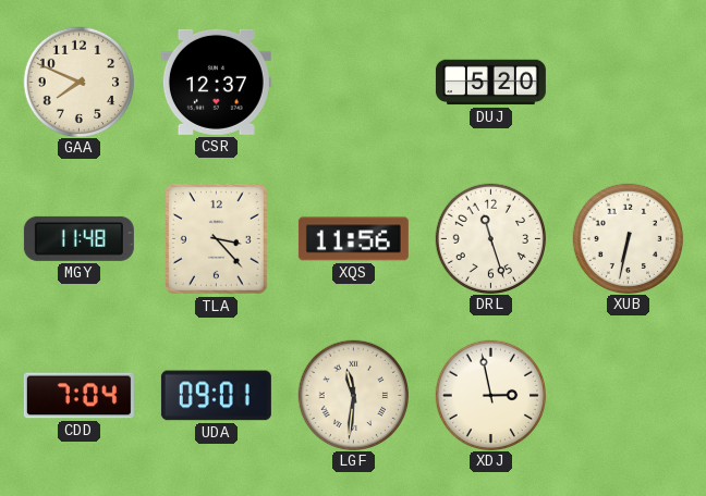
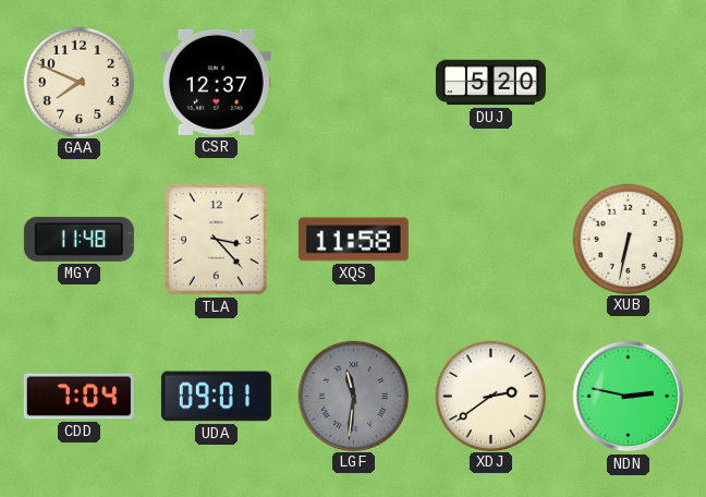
XQS: 11:56 -> 11:58 (353, 240)
DRL: 11:27 -> none (490, 238)
LGF dial: cream -> grey (353, 396)
XDJ: 2:58 -> 2:39 (490, 396)
NDN: none -> 2:47 (629, 397)
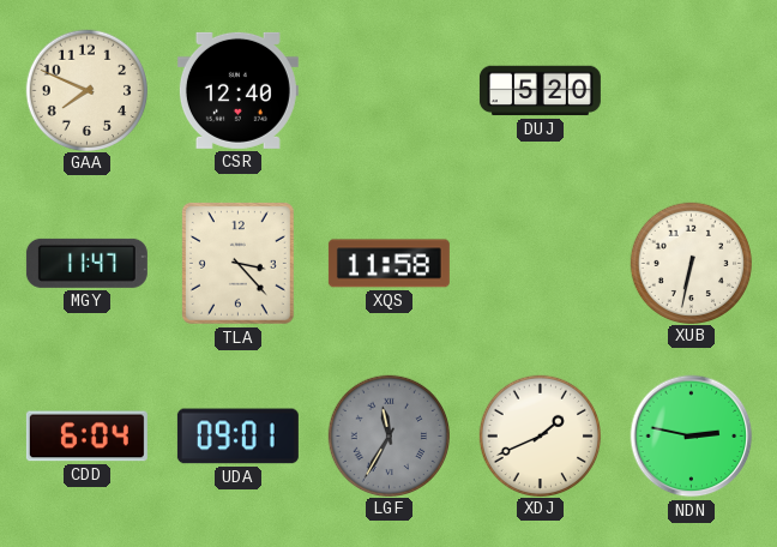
CSR: 12:37 -> 12:40 (237, 90)
MGY: 11:48 -> 11:47 (86, 263)
CDD: 7:04 -> 6:04 (86, 437)
LGF: 11:31 -> 11:35 (389, 435)
XDJ: 2:39 -> 1:41 (540, 435)
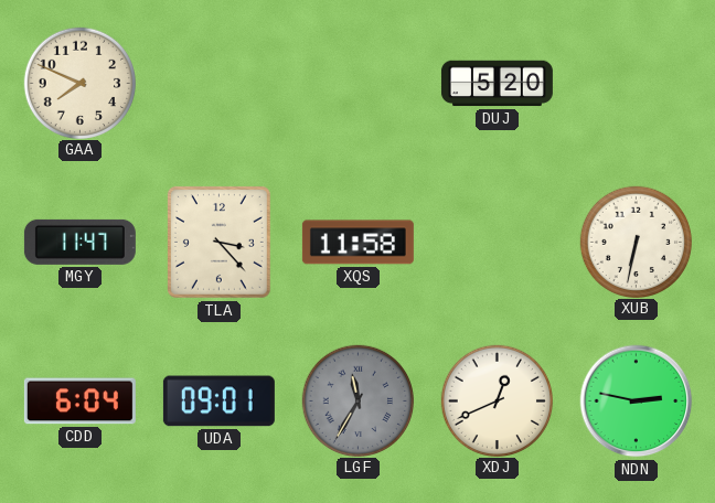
CSR: 12:40 -> none (237, 90)
XDJ: 1:41 -> 12:41 (497, 400)
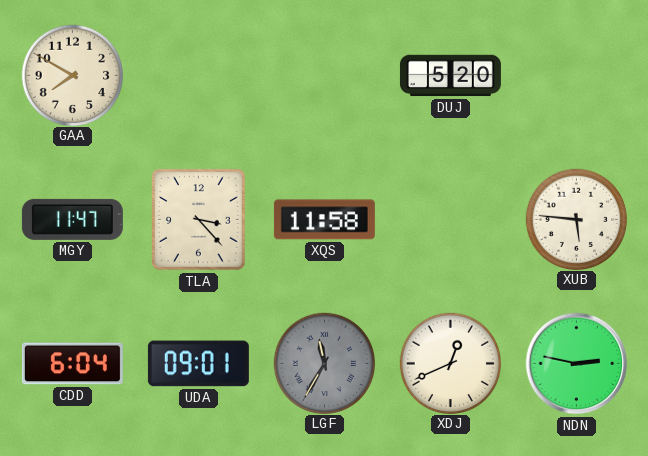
GAA: 7:49 -> 7:50 (72, 75)
XUB: 6:32 -> 5:46 (576, 219)
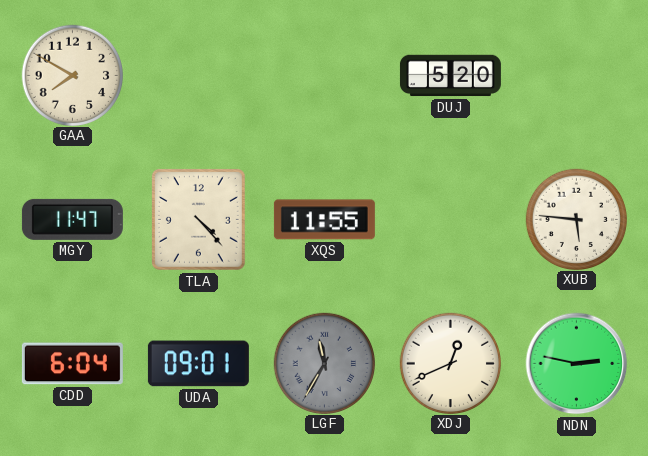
TLA: 3:23 -> 4:23 (198, 219)
XQS: 11:58 -> 11:55 (324, 220)
